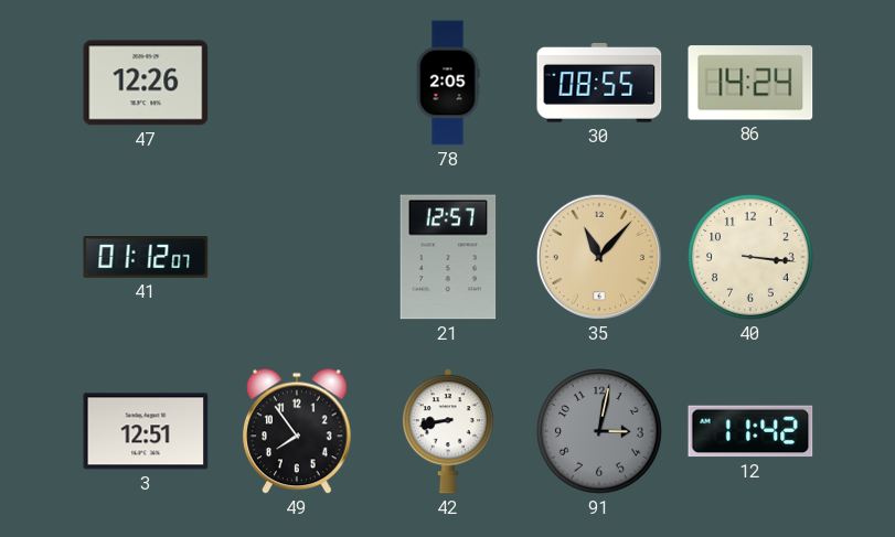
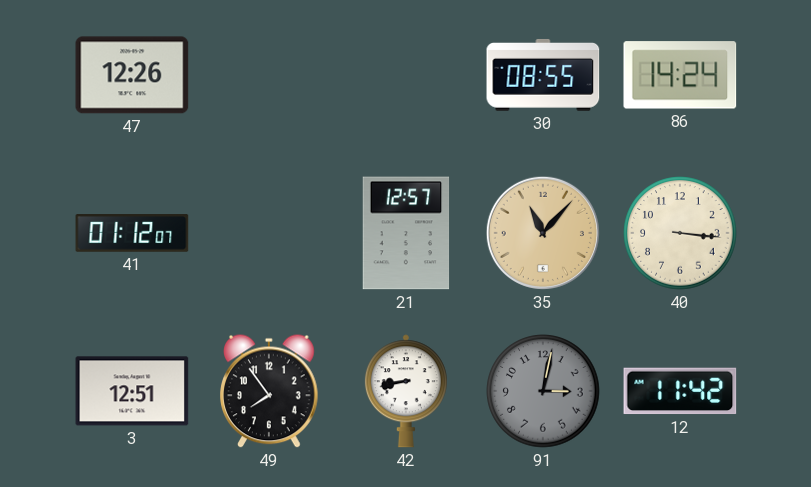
78: 2:05 -> none (448, 83)
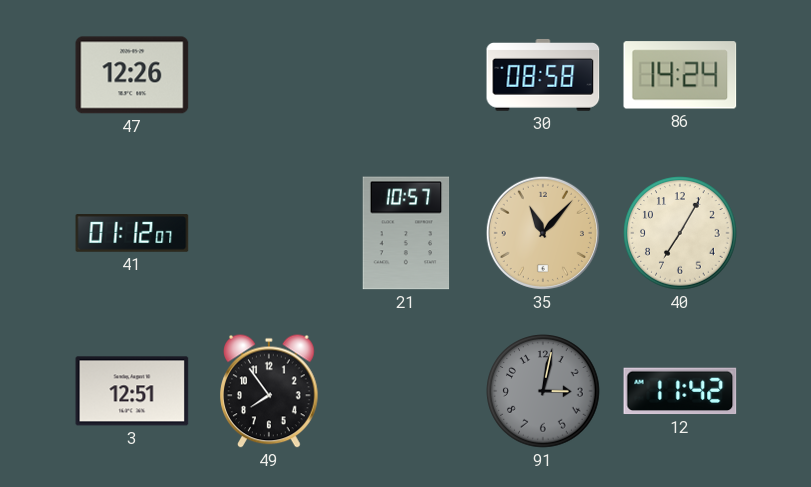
30: 08:55 -> 08:58 (543, 75)
21: 12:57 -> 10:57 (406, 233)
40: 3:16 -> 7:05 (680, 233)
42: 8:43 -> none (406, 391)
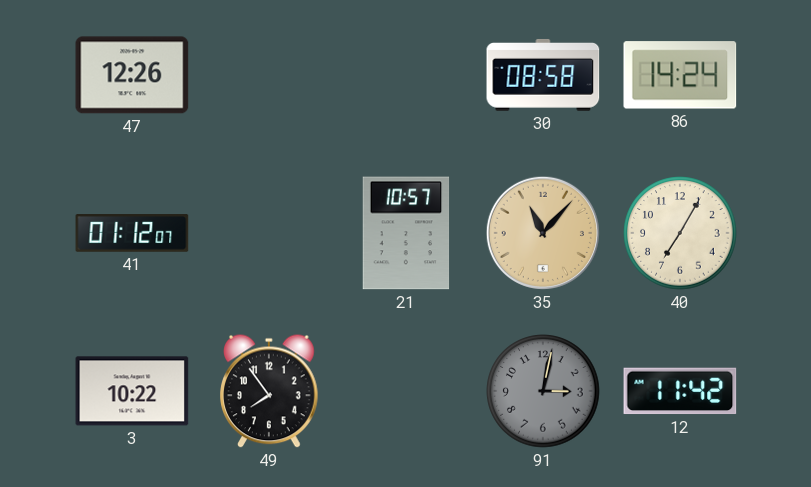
3: 12:51 -> 10:22 (132, 391)
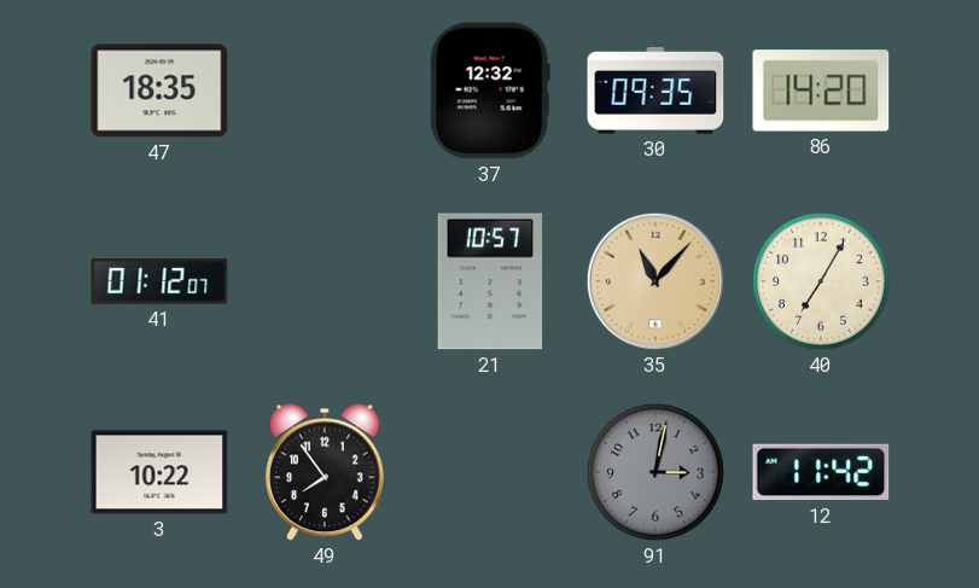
47: 12:26 -> 18:35 (159, 91)
37: none -> 12:32 (490, 91)
30: 08:58 -> 09:35 (655, 91)
86: 14:24 -> 14:20 (821, 91)
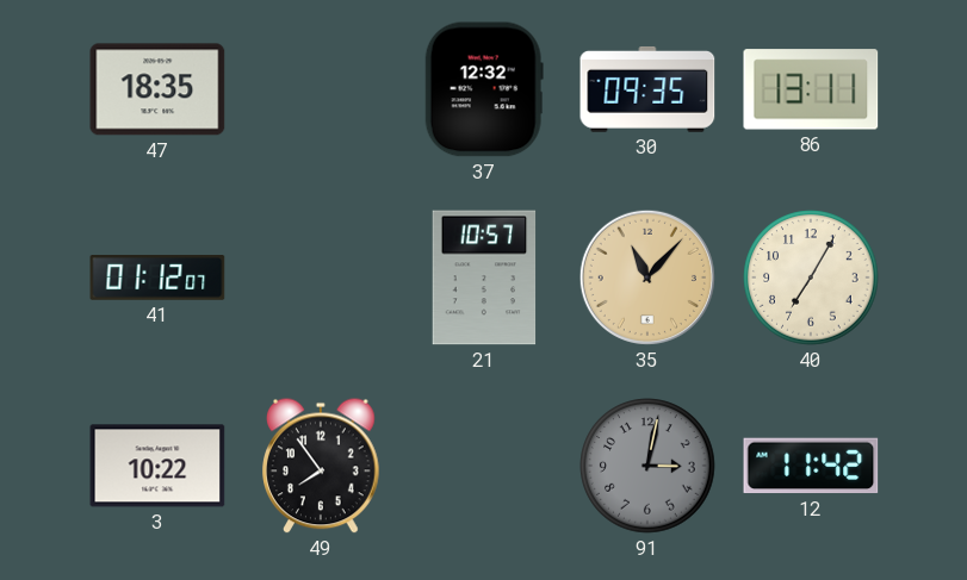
86: 14:20 -> 13:11 (811, 89)
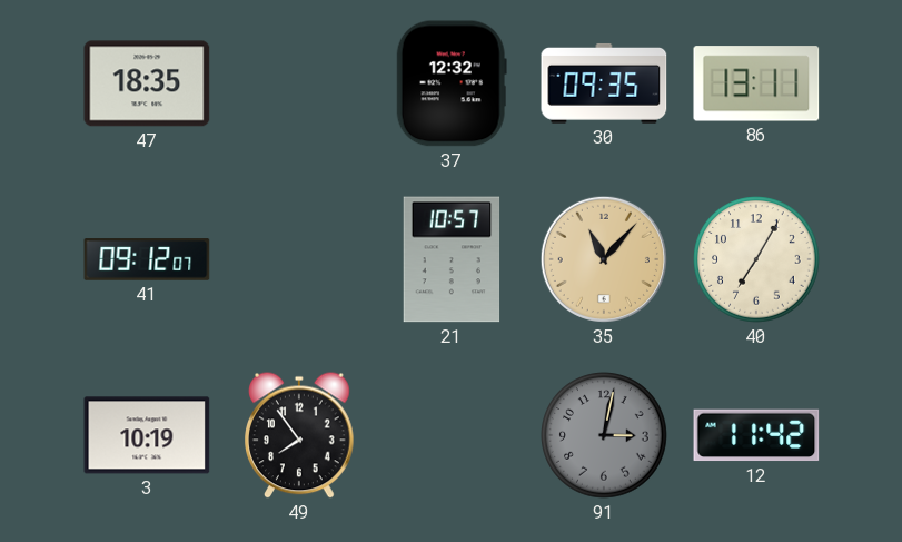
41: 01:12 -> 09:12 (147, 259)
3: 10:22 -> 10:19 (147, 435)
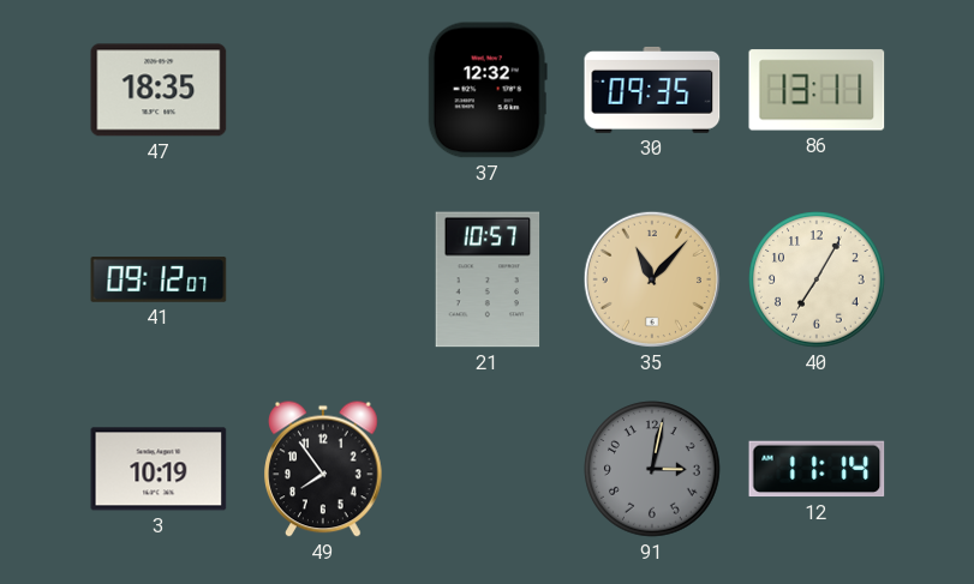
12: 11:42 -> 11:14 (817, 469)
